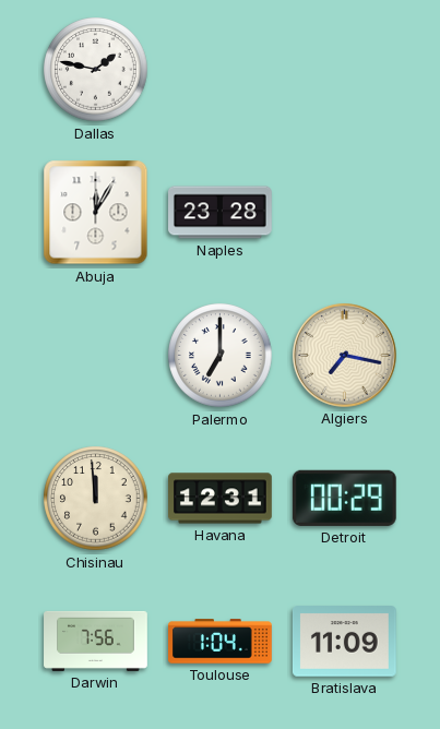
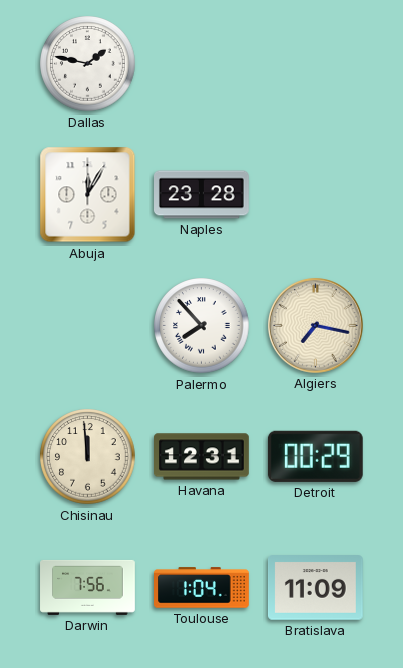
Palermo: 7:00 -> 7:53 (202, 326)
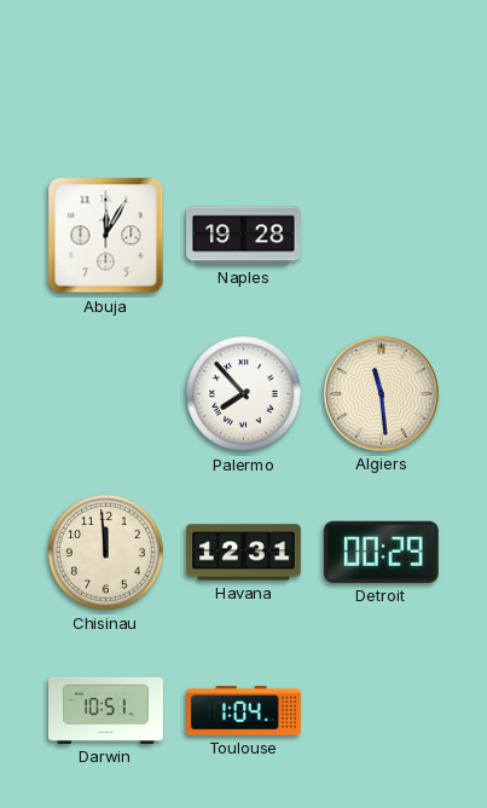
Dallas: 1:47 -> none (88, 64)
Naples: 23:28 -> 19:28 (244, 236)
Algiers: 7:17 -> 11:29 (381, 393)
Darwin: 7:56 -> 10:51 (106, 710)
Bratislava: 11:09 -> none (315, 588)
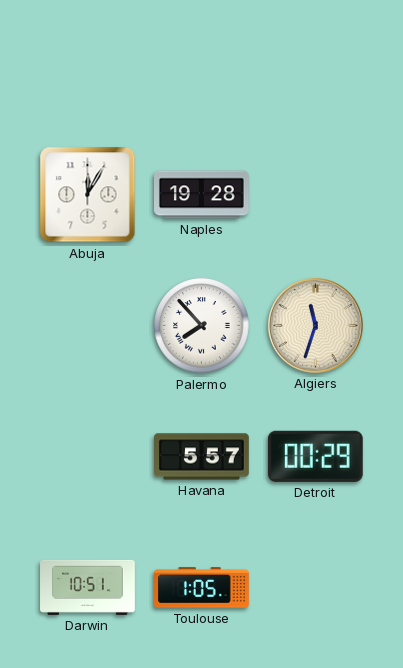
Algiers: 11:29 -> 11:33 (315, 325)
Chisinau: 11:59 -> none (106, 553)
Havana: 12:31 -> 5:57 (202, 457)
Toulouse: 1:04 -> 1:05 (202, 588)
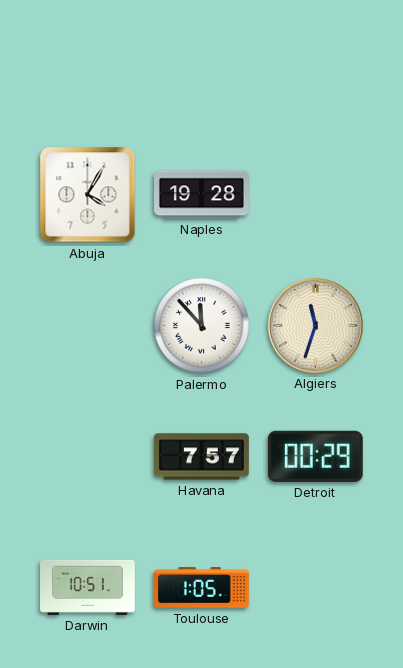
Abuja: 12:05 -> 4:05 (88, 195)
Palermo: 7:53 -> 11:53 (202, 326)
Havana: 5:57 -> 7:57 (202, 457)
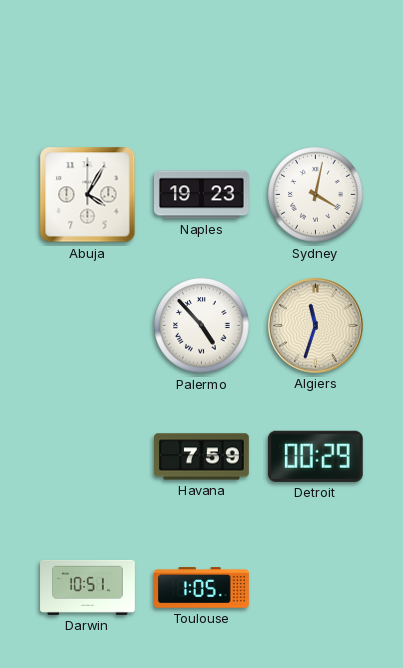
Naples: 19:28 -> 19:23 (202, 195)
Sydney: none -> 4:02 (316, 195)
Palermo: 11:53 -> 4:53 (202, 326)
Havana: 7:57 -> 7:59 (202, 457)
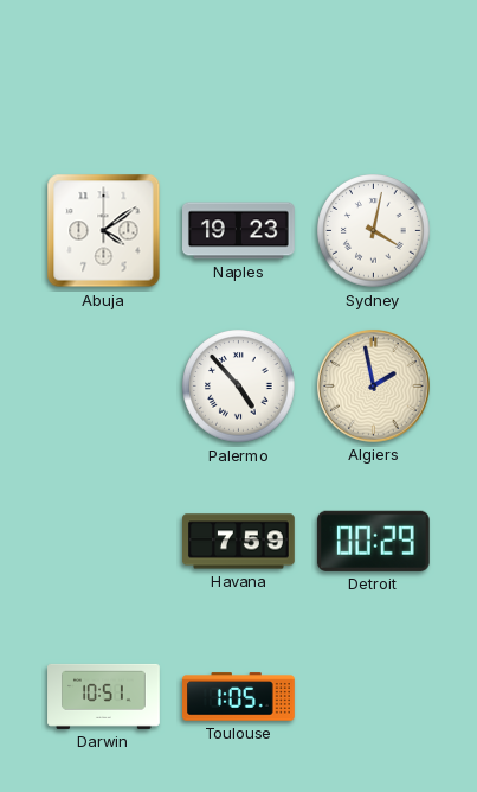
Abuja: 4:05 -> 4:09 (104, 231)
Algiers: 11:33 -> 1:58 (373, 385)
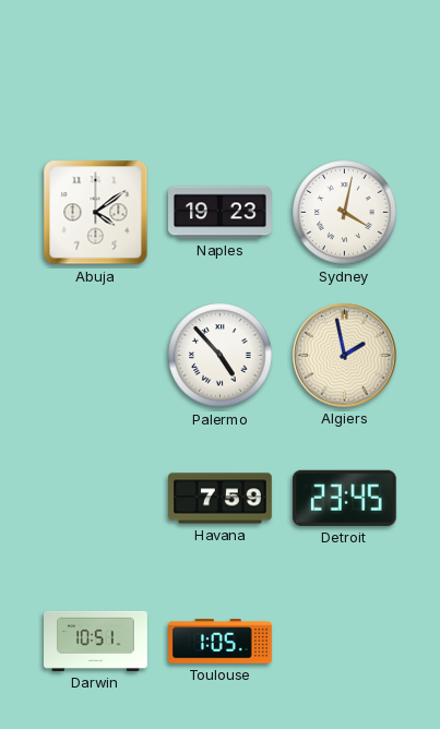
Detroit: 00:29 -> 23:45 (344, 498)
